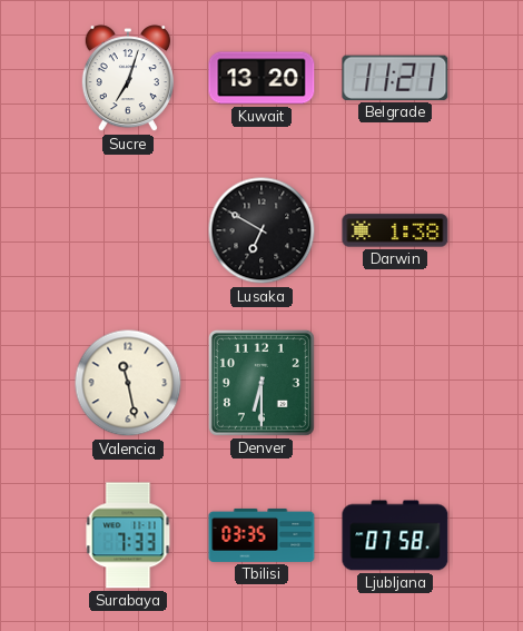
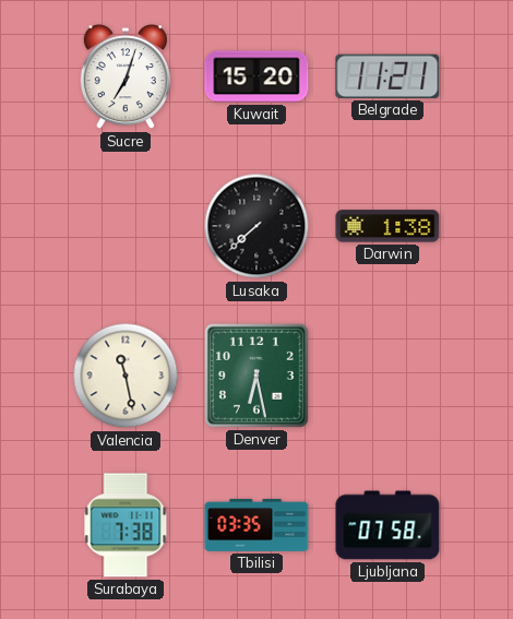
Kuwait: 13:20 -> 15:20 (256, 76)
Lusaka: 6:50 -> 7:38 (256, 226)
Denver: 6:30 -> 6:28 (256, 376)
Surabaya: 7:33 -> 7:38 (126, 525)
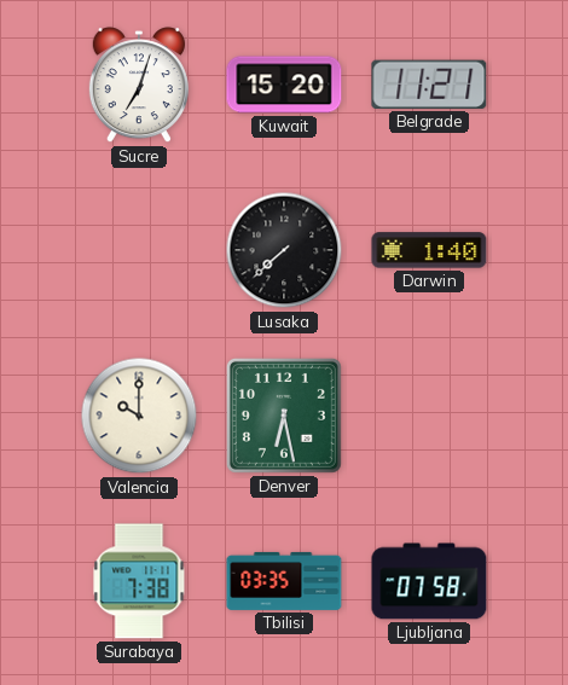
Darwin: 1:38 -> 1:40 (429, 250)
Valencia: 11:28 -> 10:00 (139, 416)
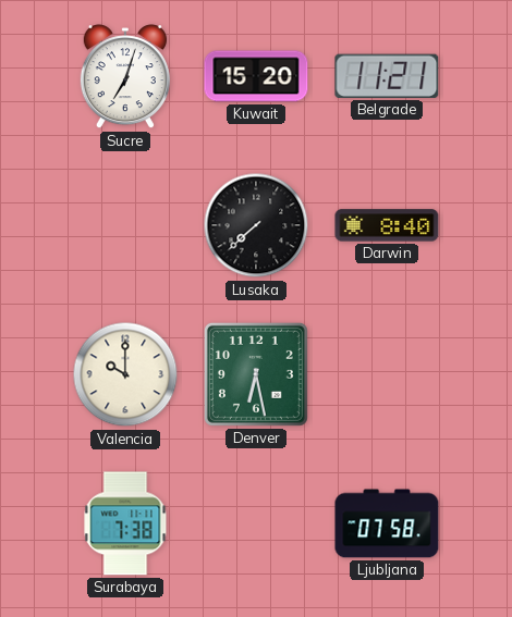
Darwin: 1:40 -> 8:40 (387, 225)
Tbilisi: 03:35 -> none (284, 581)
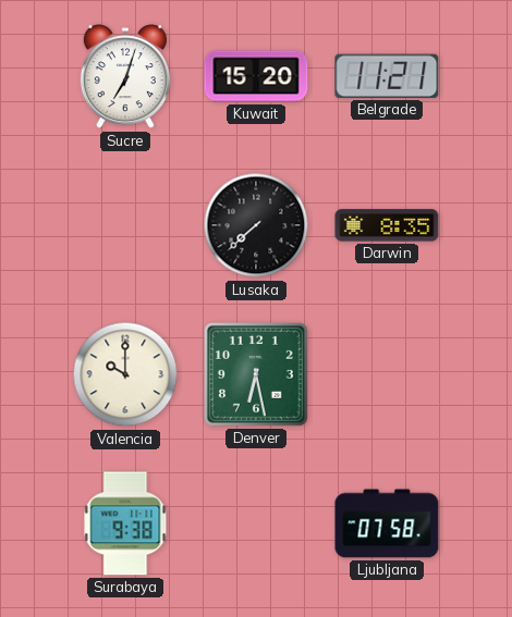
Darwin: 8:40 -> 8:35 (387, 225)
Surabaya: 7:38 -> 9:38 (125, 523)
